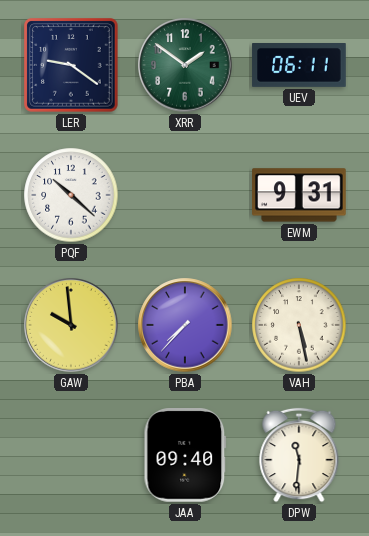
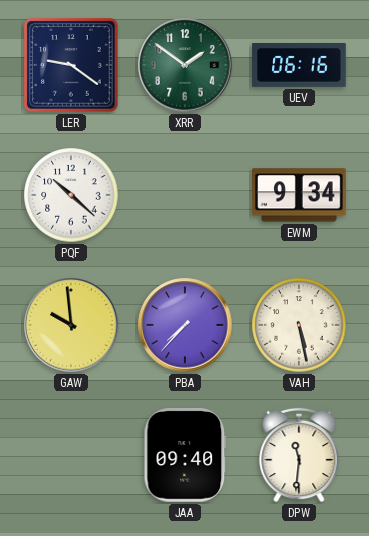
UEV: 06:11 -> 06:16 (299, 66)
EWM: 9:31 -> 9:34 (299, 195)
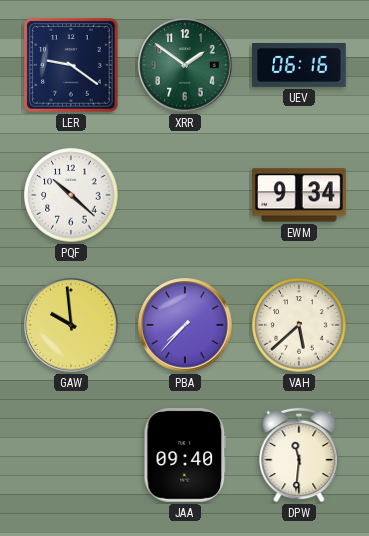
VAH: 5:28 -> 5:38 (299, 325)
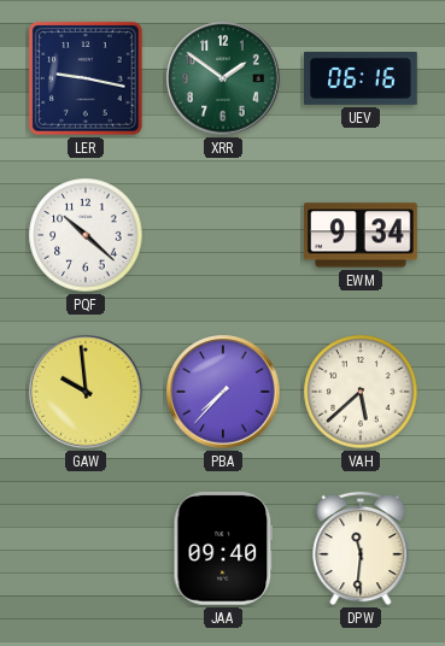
LER: 9:21 -> 9:17 (86, 78)
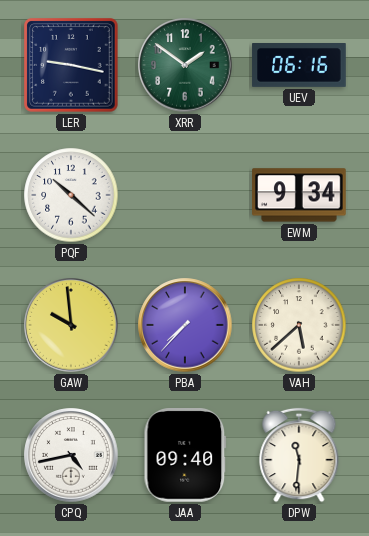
CPQ: none -> 4:43 (71, 455)
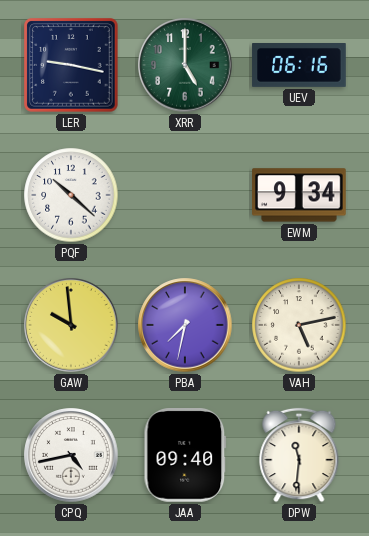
XRR: 1:51 -> 5:00 (185, 65)
PBA: 7:37 -> 7:32 (185, 325)
VAH: 5:38 -> 5:13 (299, 325)
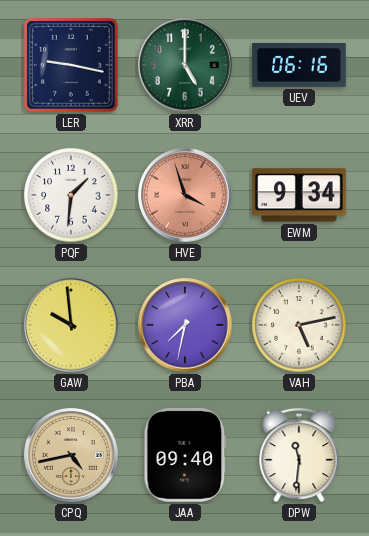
PQF: 10:22 -> 1:31 (71, 195)
HVE: none -> 3:57 (185, 195)
CPQ dial: white -> champagne (71, 455)
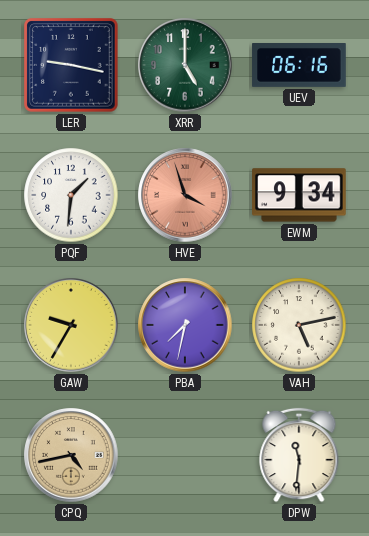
GAW: 9:59 -> 9:35 (71, 325)
JAA: 09:40 -> none (185, 455)
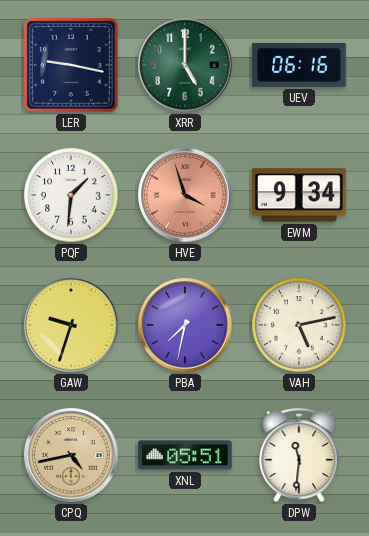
GAW: 9:35 -> 9:33 (71, 325)
XNL: none -> 05:51 (185, 455)
